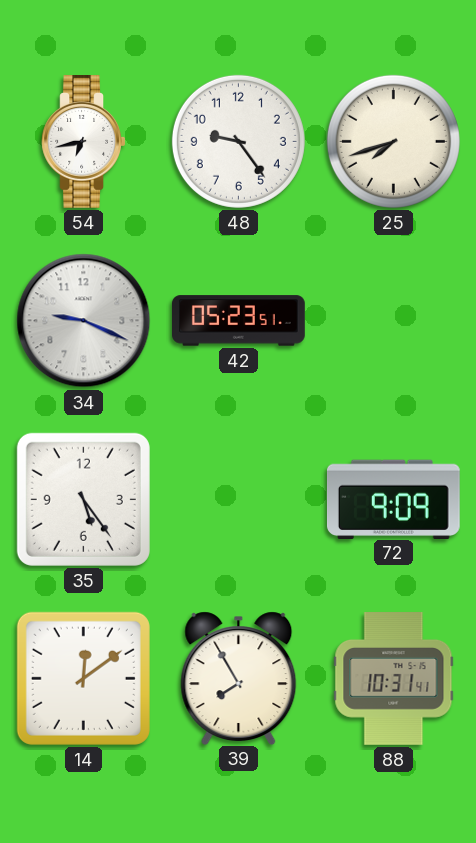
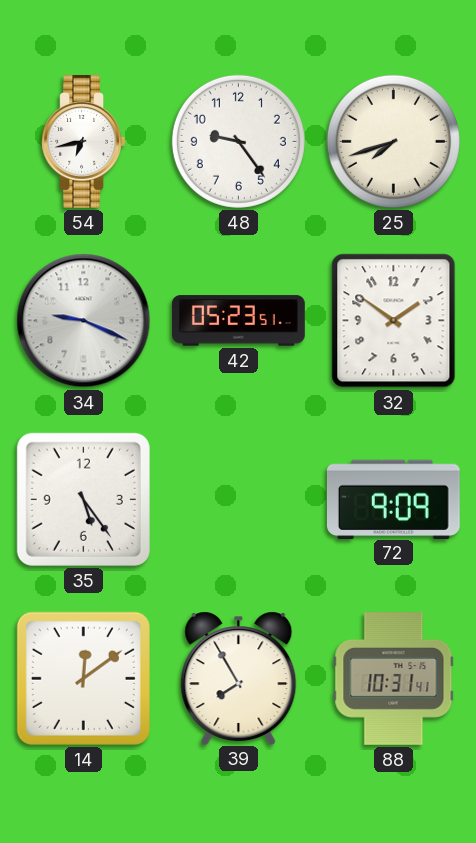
32: none -> 1:51 (394, 321)
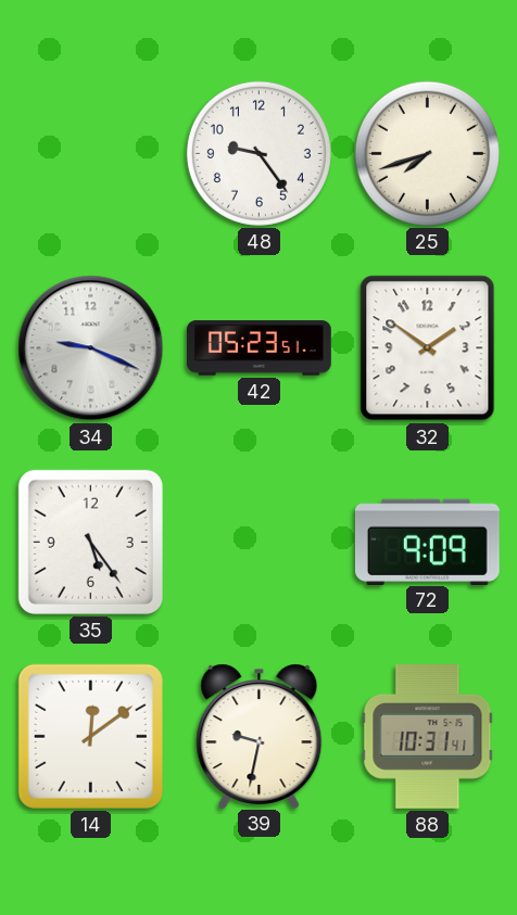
54: 6:43 -> none (84, 142)
39: 7:55 -> 9:32 (260, 736)
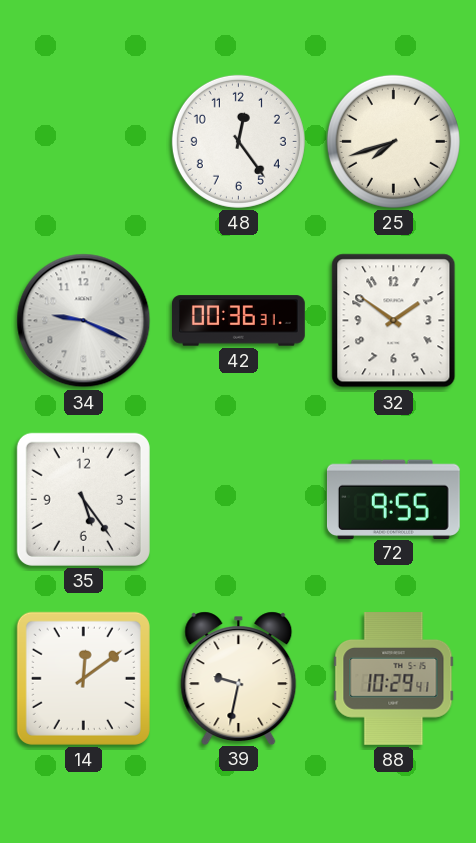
48: 9:24 -> 12:24 (238, 141)
42: 05:23 -> 00:36 (239, 321)
72: 9:09 -> 9:55 (393, 499)
88: 10:31 -> 10:29 (394, 679)
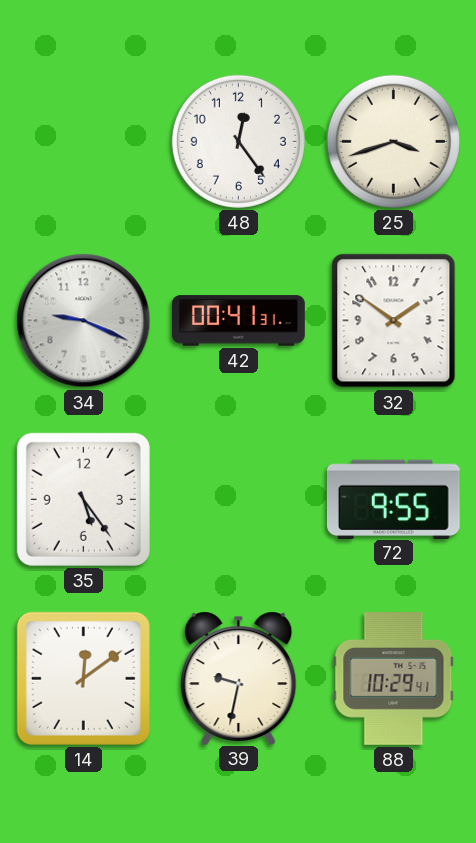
25: 7:42 -> 3:42 (393, 141)
42: 00:36 -> 00:41 (239, 321)
